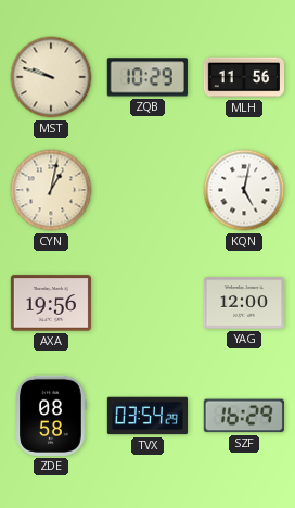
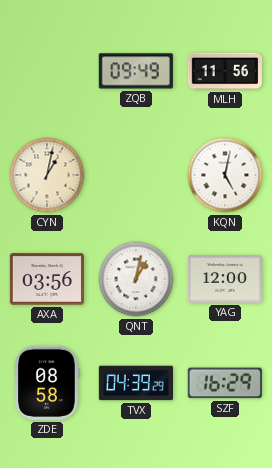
MST: 9:48 -> none (51, 77)
ZQB: 10:29 -> 09:49 (136, 71)
AXA: 19:56 -> 03:56 (46, 279)
QNT: none -> 1:02 (136, 279)
TVX: 03:54 -> 04:39 (135, 383)
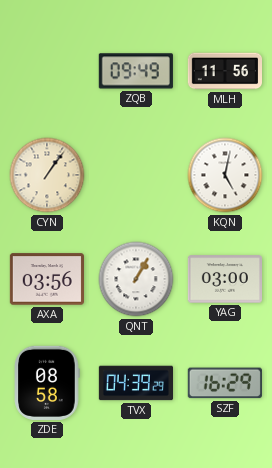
CYN: 1:02 -> 1:06 (47, 175)
QNT: 1:02 -> 1:05 (136, 279)
YAG: 12:00 -> 03:00 (224, 279)
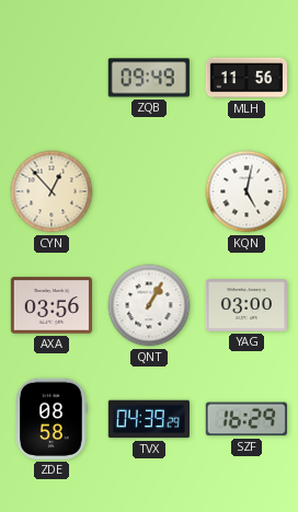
CYN: 1:06 -> 12:53 (51, 191)
